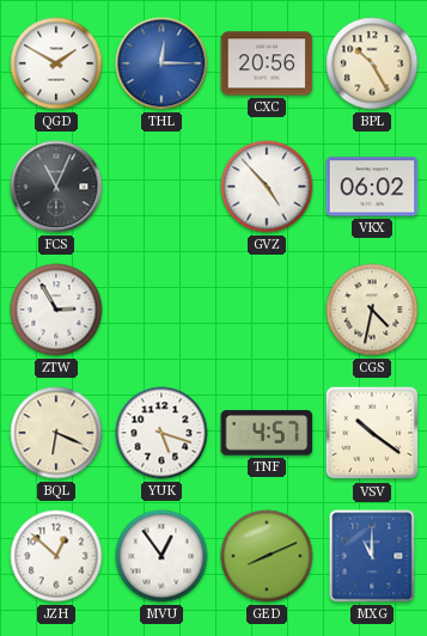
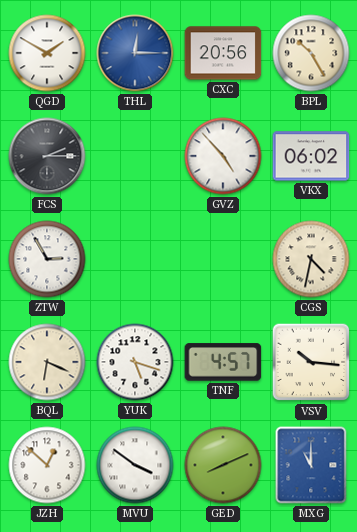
FCS: 11:04 -> 2:15 (47, 156)
VSV: 10:21 -> 10:16 (311, 362)
MVU: 12:54 -> 3:51 (135, 465)
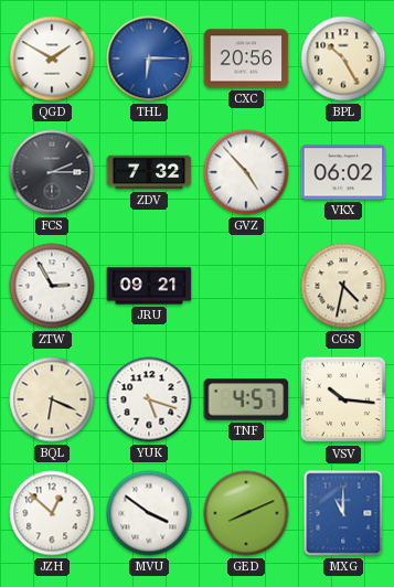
THL: 12:15 -> 6:15 (149, 58)
ZDV: none -> 7:32 (149, 172)
JRU: none -> 09:21 (149, 286)
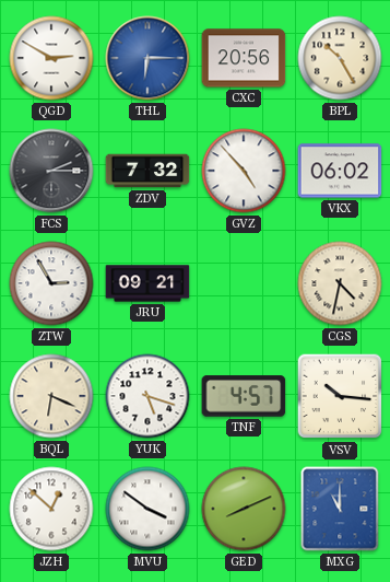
QGD: 1:50 -> 2:50 (51, 58)
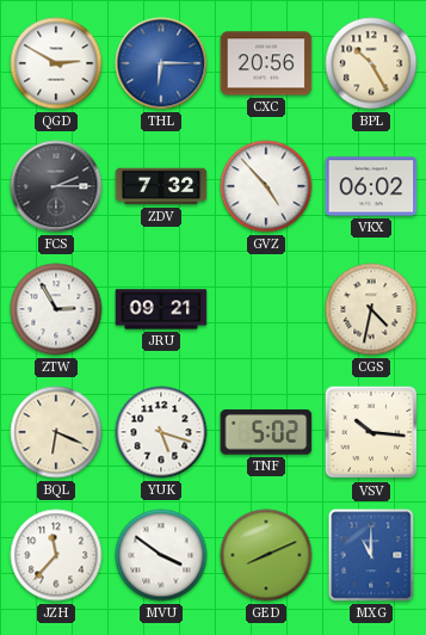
TNF: 4:57 -> 5:02 (266, 432)
JZH: 12:52 -> 11:37 (56, 555)
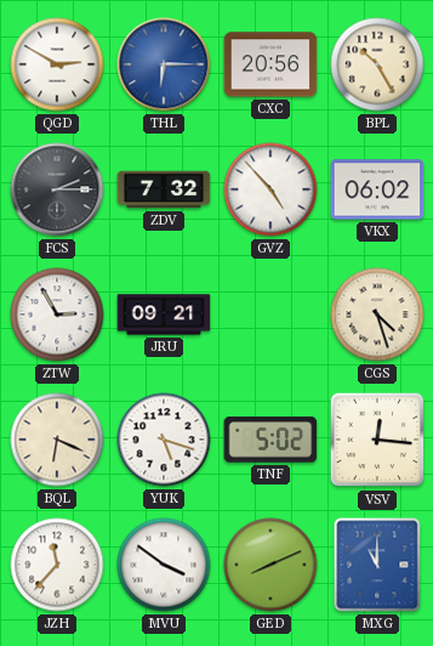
CGS: 4:32 -> 4:27 (377, 314)
VSV: 10:16 -> 12:16 (377, 440)
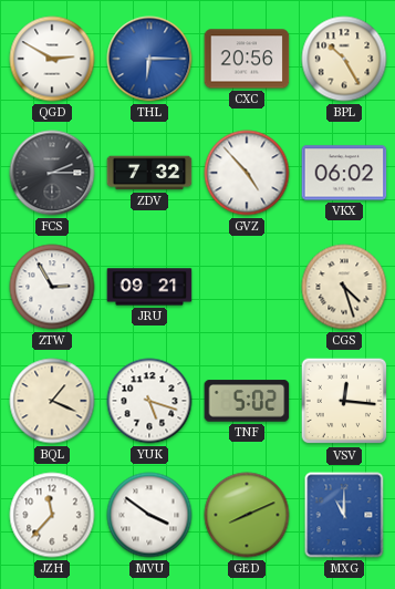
BQL: 6:19 -> 1:19 (52, 401)
